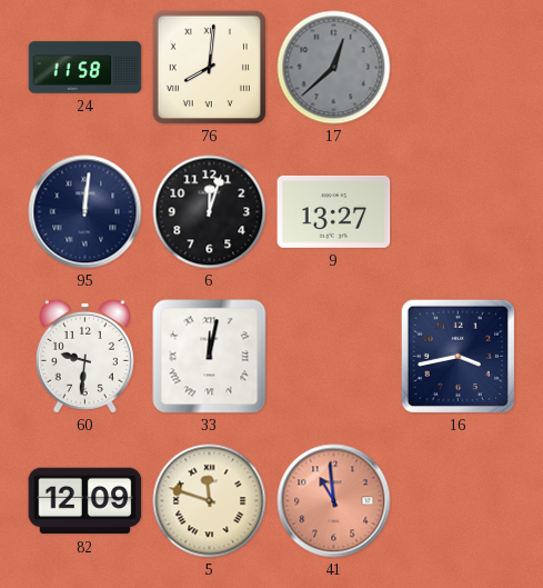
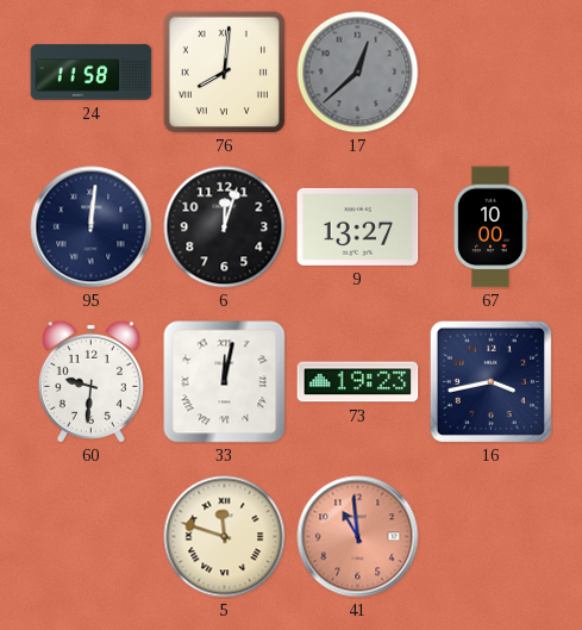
67: none -> 10:00 (490, 227)
73: none -> 19:23 (358, 382)
82: 12:09 -> none (86, 501)
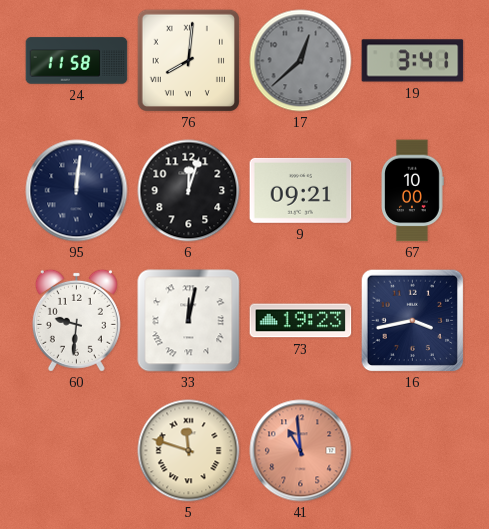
19: none -> 3:41 (413, 61)
9: 13:27 -> 09:21 (301, 190)
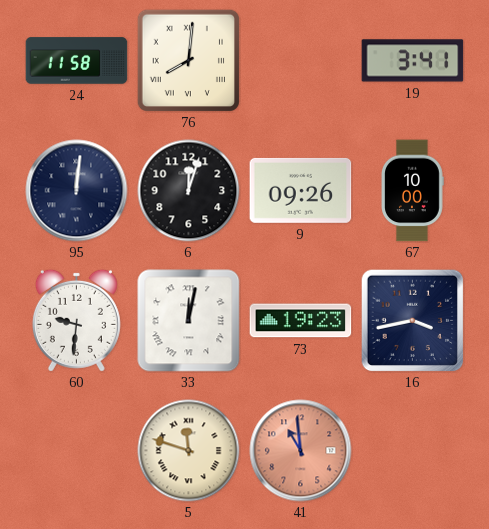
17: 12:38 -> none (301, 61)
9: 09:21 -> 09:26 (301, 190)
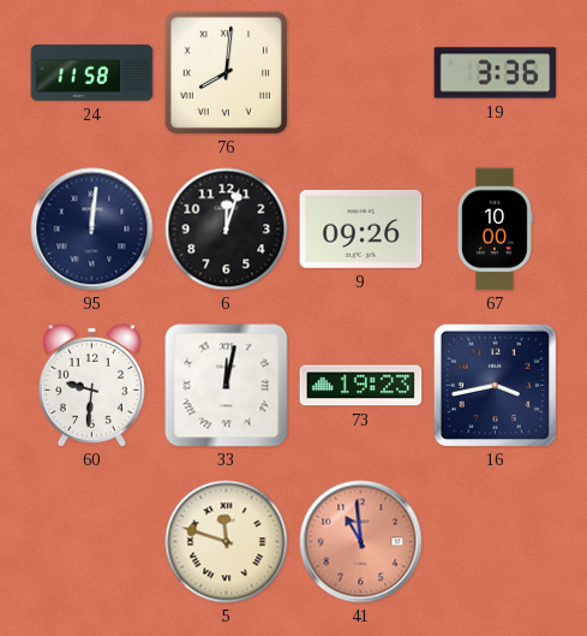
19: 3:41 -> 3:36 (496, 73)
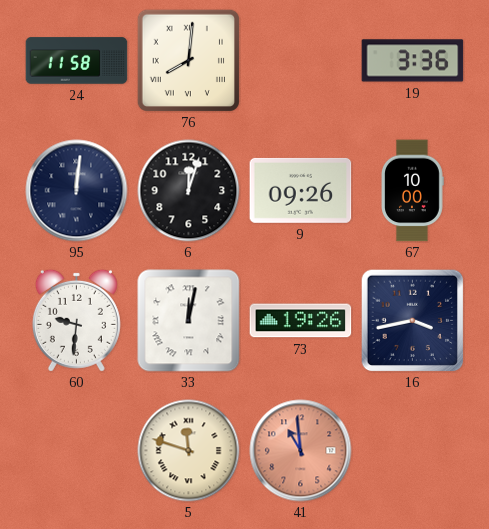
73: 19:23 -> 19:26 (301, 321)
